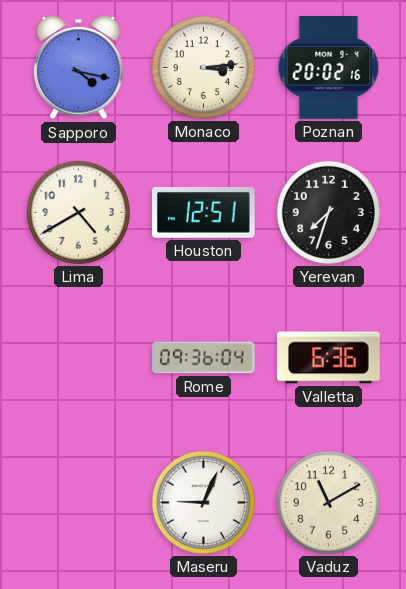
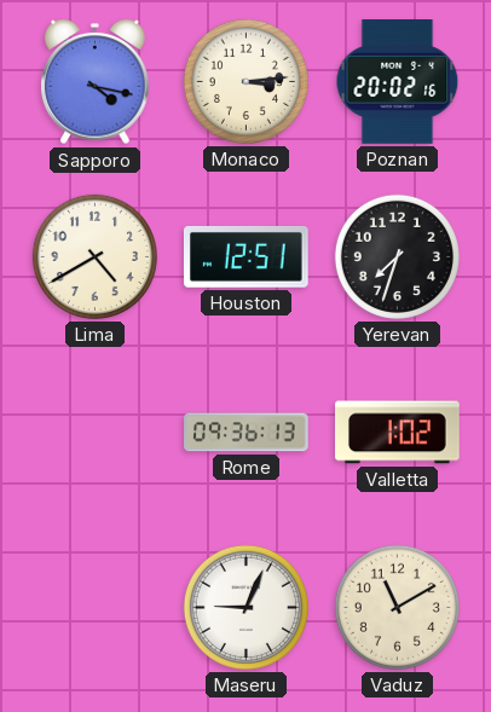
Rome: 09:36:04 -> 09:36:13 (247, 433)
Valletta: 6:36 -> 1:02 (398, 433)
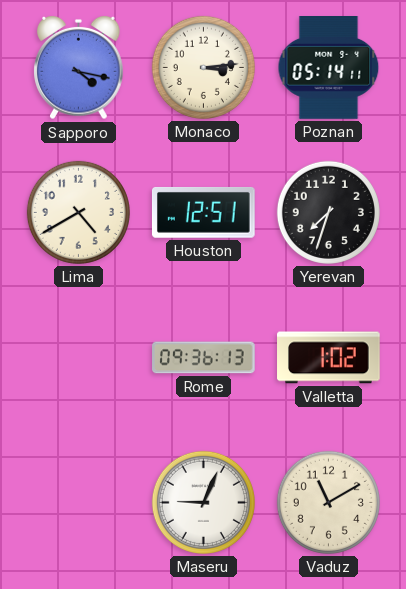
Poznan: 20:02 -> 05:14 (329, 68)
